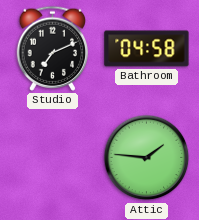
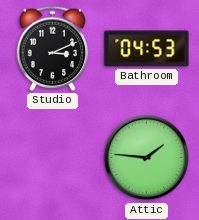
Studio: 7:11 -> 3:11 (53, 48)
Bathroom: 04:58 -> 04:53 (147, 49)
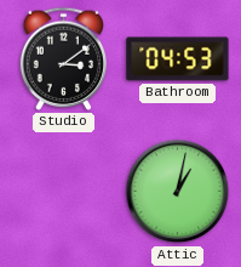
Studio: 3:11 -> 3:09 (64, 58)
Attic: 1:46 -> 1:02 (178, 192)
